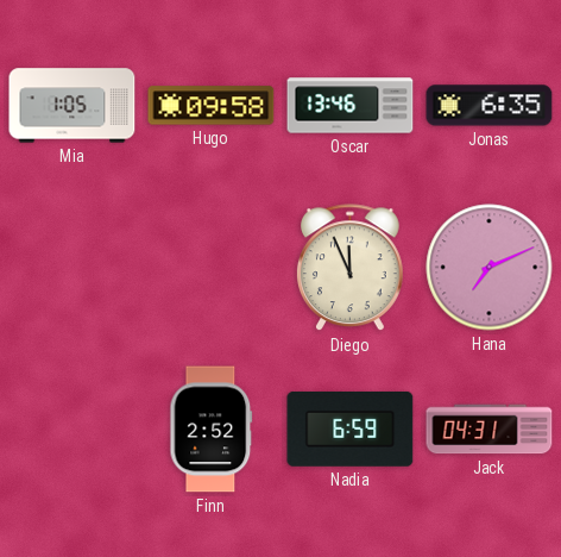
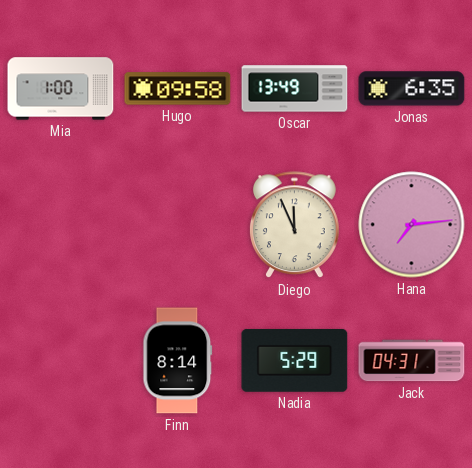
Mia: 1:05 -> 1:00 (61, 89)
Oscar: 13:46 -> 13:49 (295, 89)
Hana: 7:11 -> 7:14 (412, 225)
Finn: 2:52 -> 8:14 (178, 361)
Nadia: 6:59 -> 5:29 (295, 360)
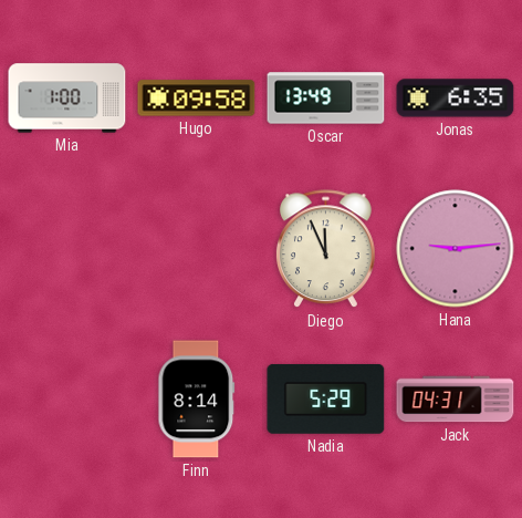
Hana: 7:14 -> 9:14 (456, 249)
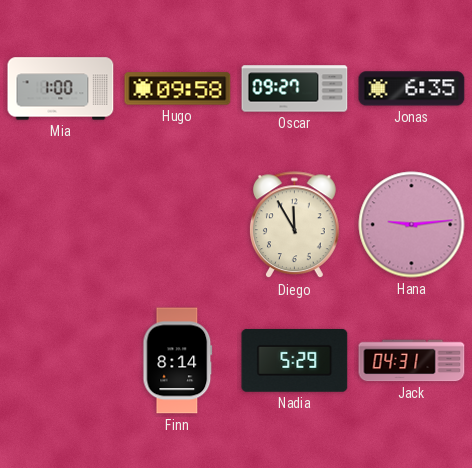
Oscar: 13:49 -> 09:27 (295, 89)
Diego: 11:56 -> 11:55 (294, 225)
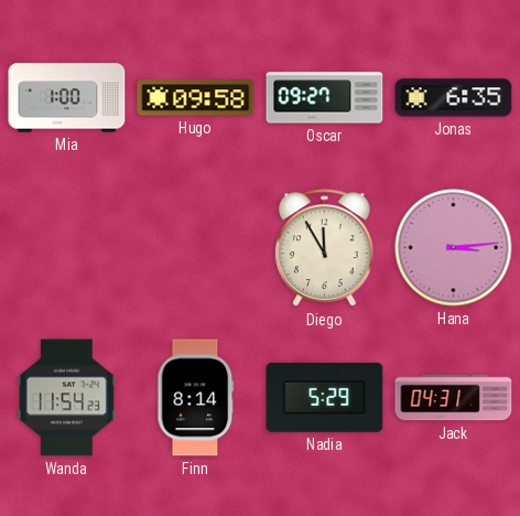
Hana: 9:14 -> 3:14 (454, 248)
Wanda: none -> 11:54 (66, 398)
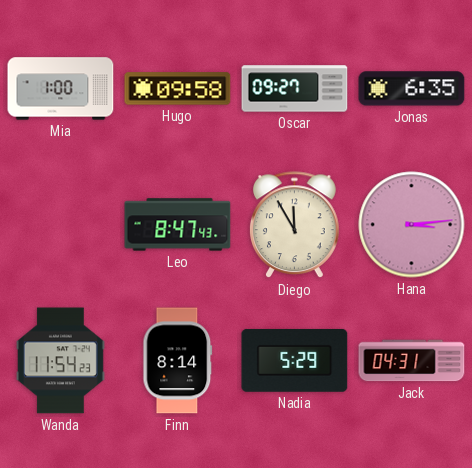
Leo: none -> 8:47 (178, 225)
